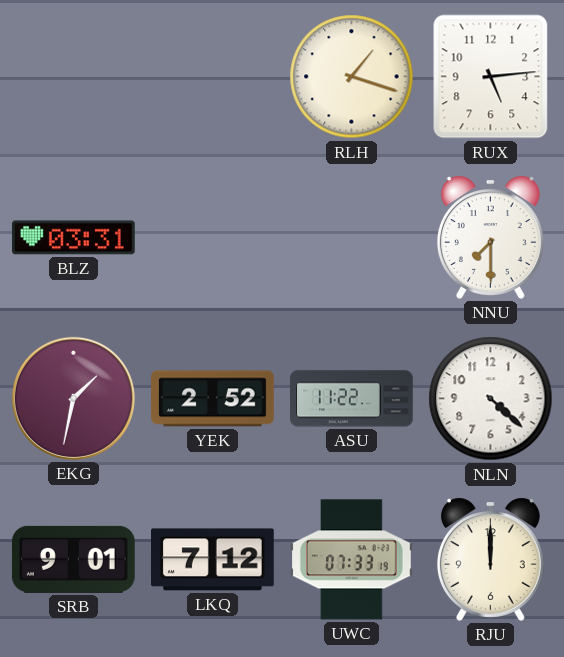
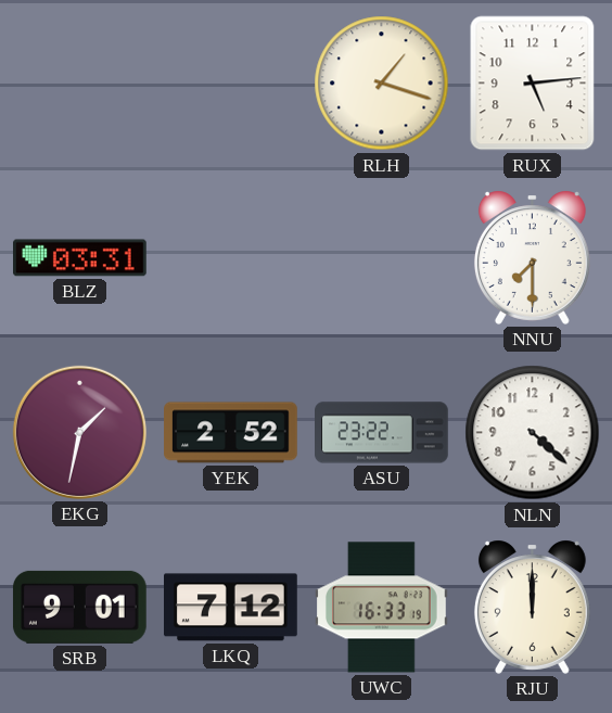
ASU: 11:22 -> 23:22 (382, 433)
UWC: 07:33 -> 16:33 (382, 608)
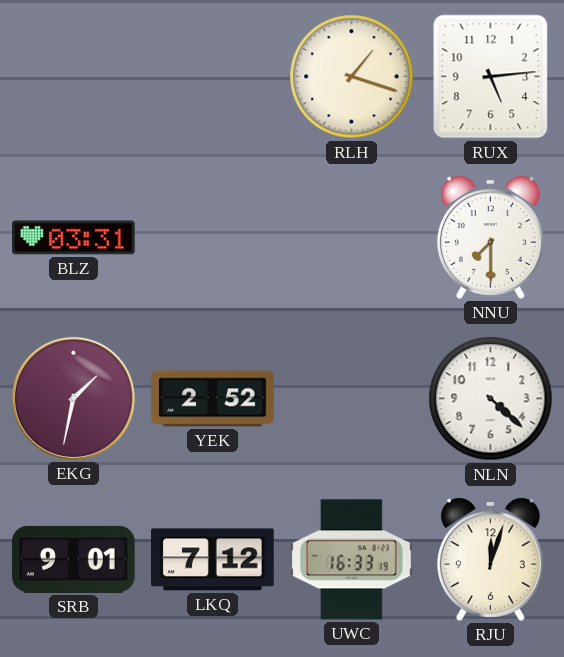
ASU: 23:22 -> none (382, 433)
RJU: 12:00 -> 12:03 (490, 559)
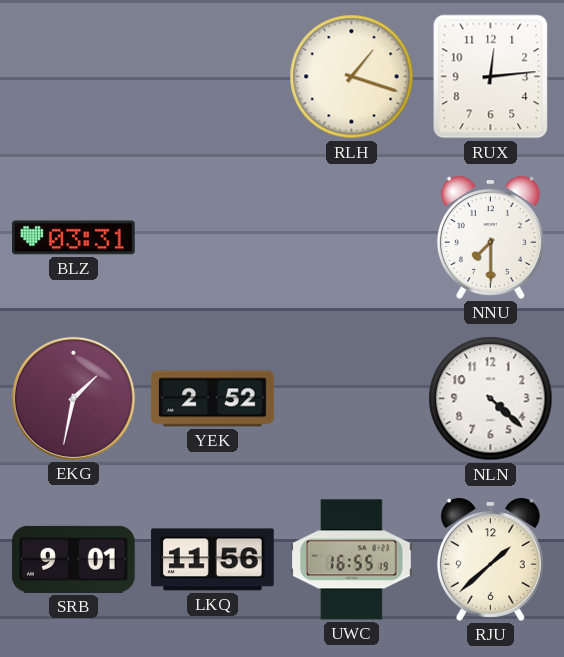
RUX: 5:14 -> 12:14 (491, 77)
LKQ: 7:12 -> 11:56 (213, 560)
UWC: 16:33 -> 16:55 (352, 560)
RJU: 12:03 -> 1:38 (490, 559)
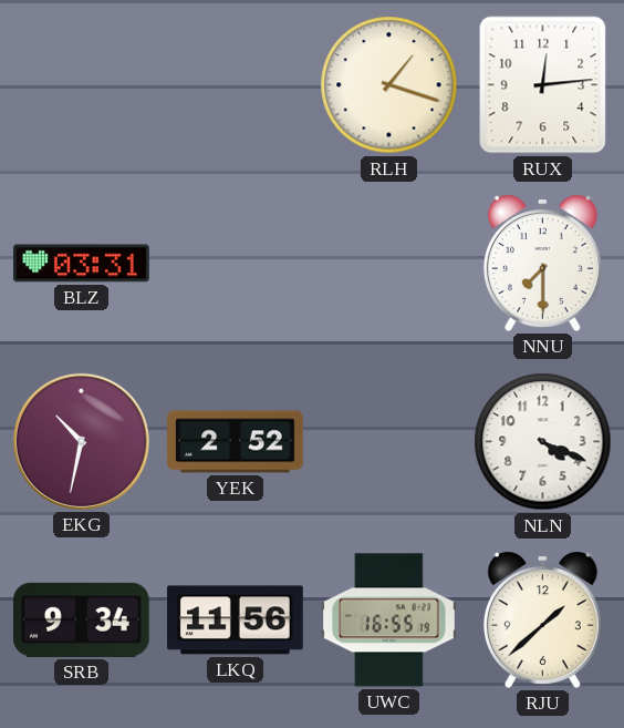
EKG: 1:32 -> 10:32 (81, 441)
NLN: 4:22 -> 4:19 (543, 442)
SRB: 9:01 -> 9:34 (81, 619)
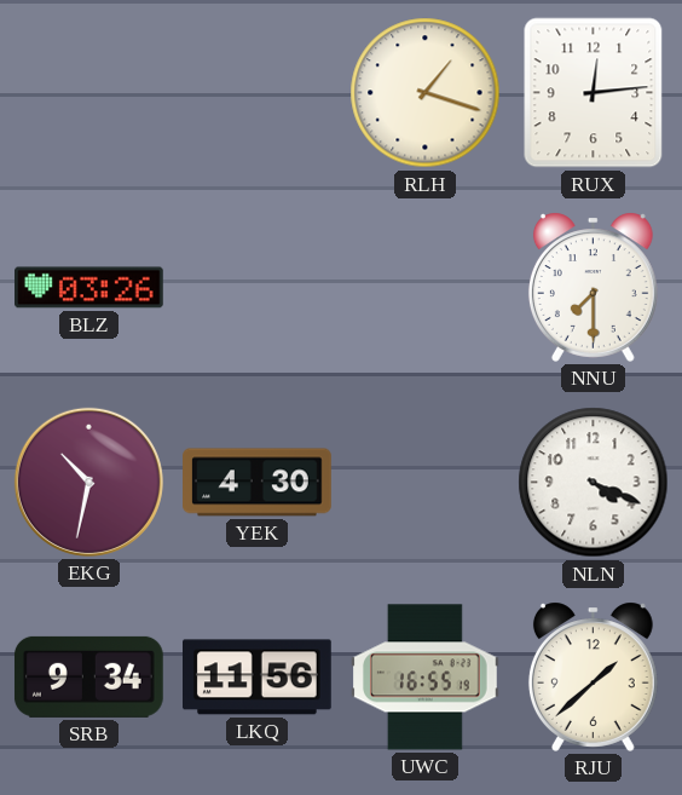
BLZ: 03:31 -> 03:26 (89, 288)
YEK: 2:52 -> 4:30 (258, 483)
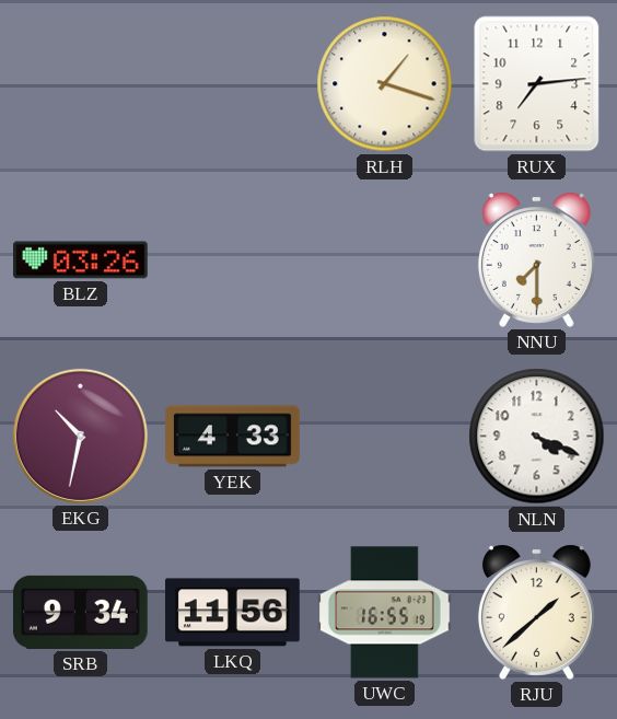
RUX: 12:14 -> 7:14 (537, 84)
YEK: 4:30 -> 4:33 (233, 437)
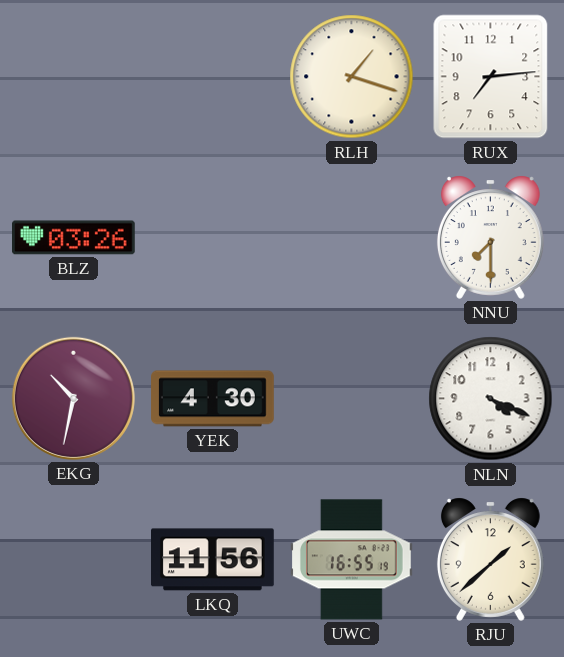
YEK: 4:33 -> 4:30 (213, 399)
SRB: 9:34 -> none (80, 612)
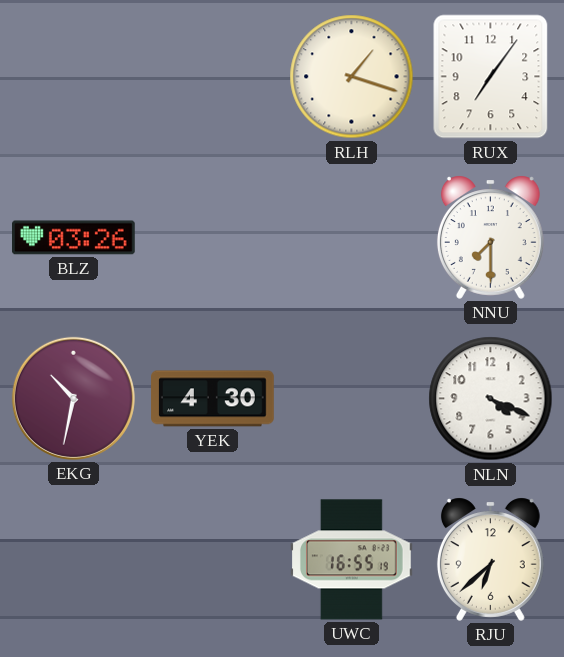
RUX: 7:14 -> 7:06 (491, 77)
LKQ: 11:56 -> none (213, 560)
RJU: 1:38 -> 6:38 (490, 559)
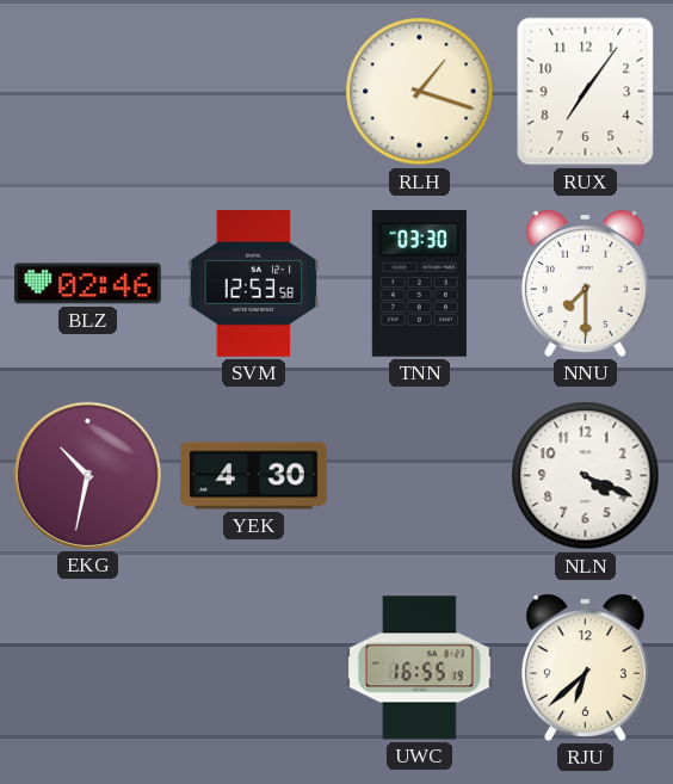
BLZ: 03:26 -> 02:46 (88, 284)
SVM: none -> 12:53 (254, 284)
TNN: none -> 03:30 (419, 283)
